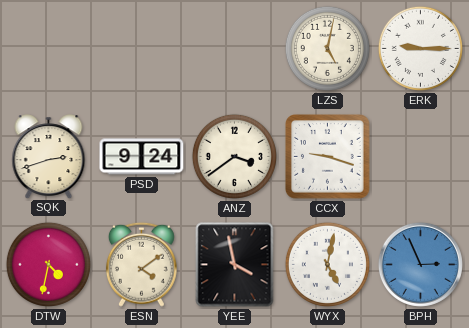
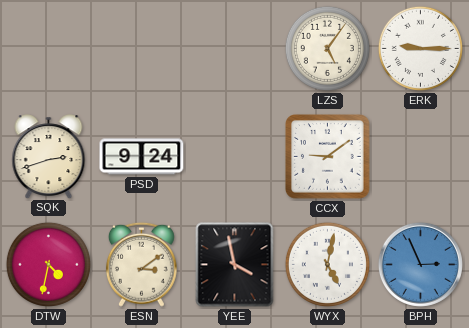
LZS: 5:02 -> 5:06 (327, 48)
ANZ: 3:39 -> none (234, 156)
CCX: 9:18 -> 9:09 (328, 157)
ESN: 4:09 -> 3:09 (141, 264)
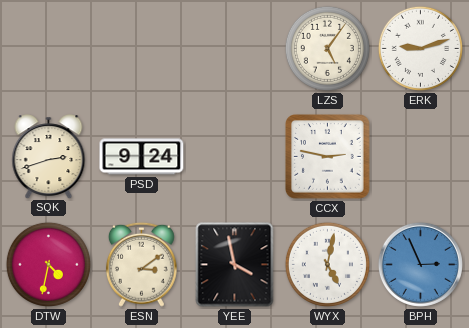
ERK: 9:15 -> 9:12 (420, 48)
CCX: 9:09 -> 2:47 (328, 157)
